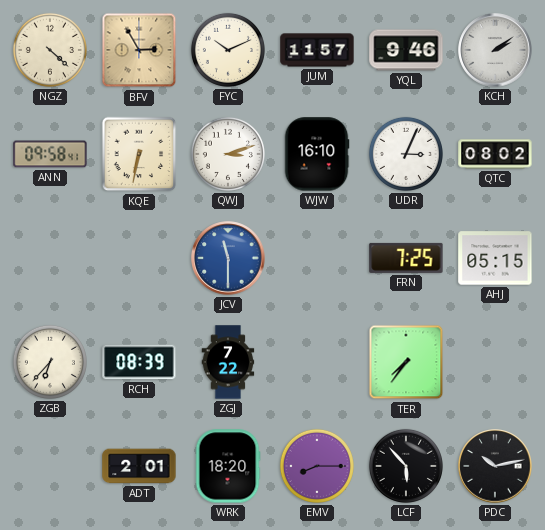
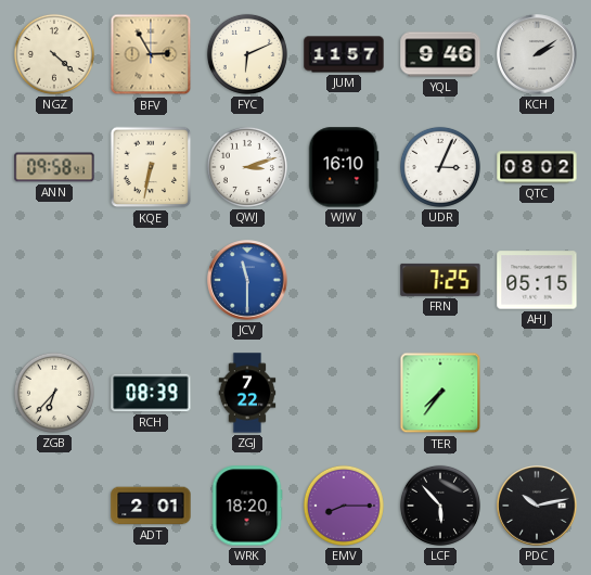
FYC: 10:11 -> 6:11 (247, 54)
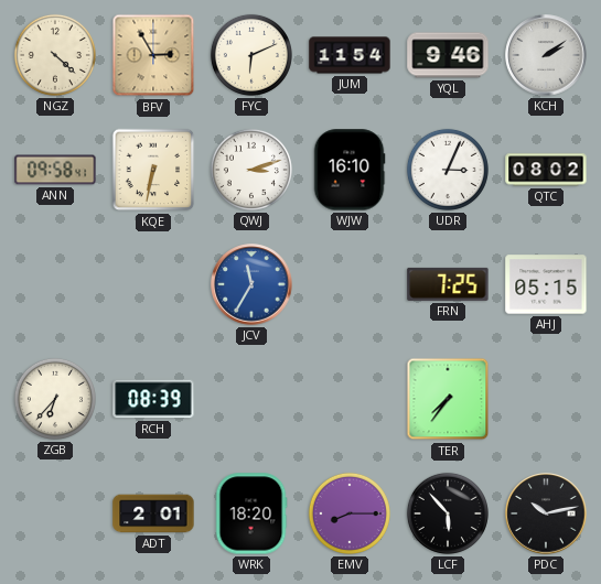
JUM: 11:57 -> 11:54 (350, 55)
JCV: 11:30 -> 11:35 (251, 284)
ZGJ: 7:22 -> none (247, 393)
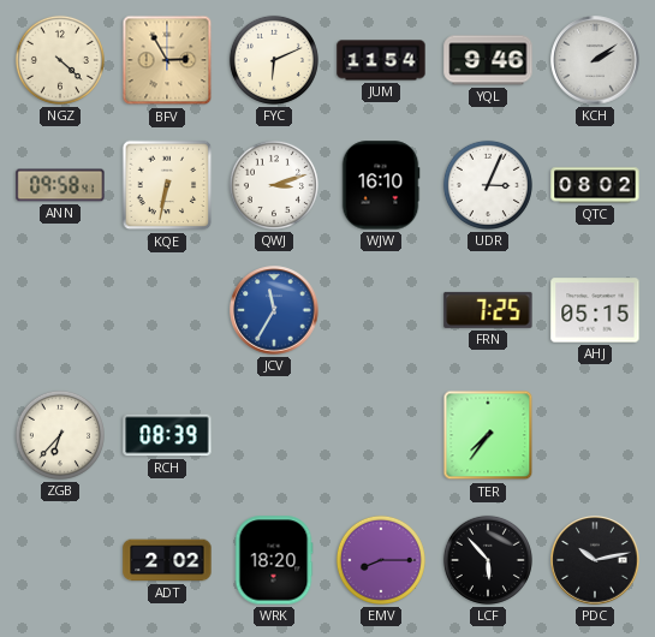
ADT: 2:01 -> 2:02 (167, 560)
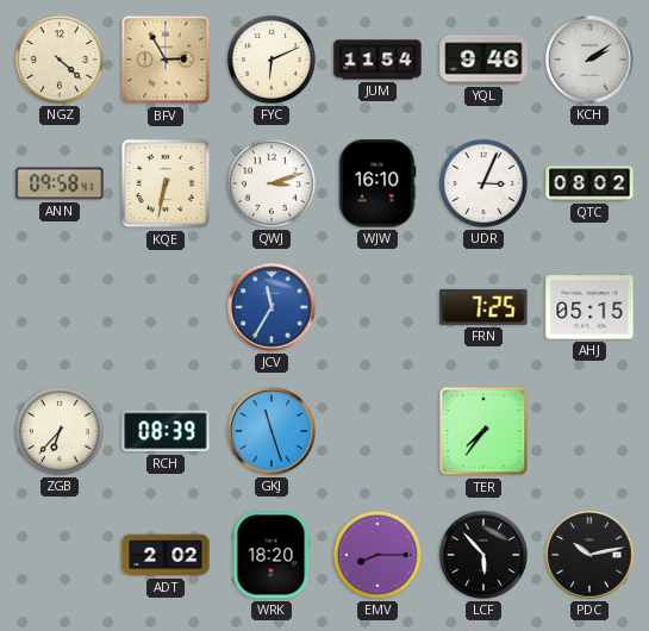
GKJ: none -> 11:27 (272, 431)
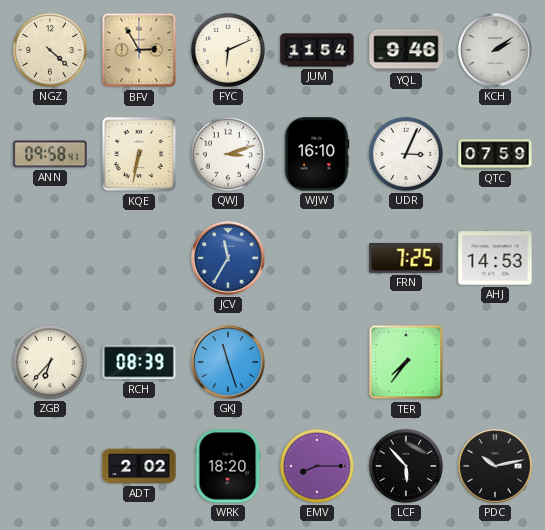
QTC: 08:02 -> 07:59 (495, 154)
AHJ: 05:15 -> 14:53 (495, 258)
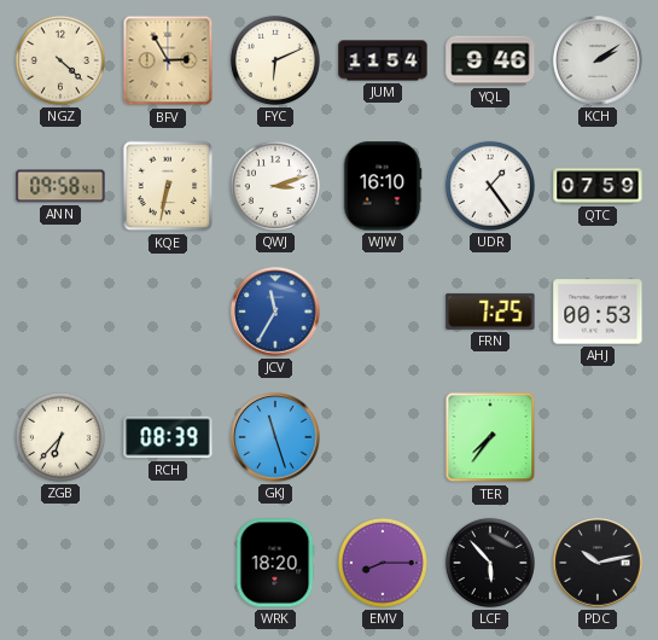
UDR: 3:04 -> 1:24 (490, 186)
AHJ: 14:53 -> 00:53 (598, 312)
ADT: 2:02 -> none (139, 466)
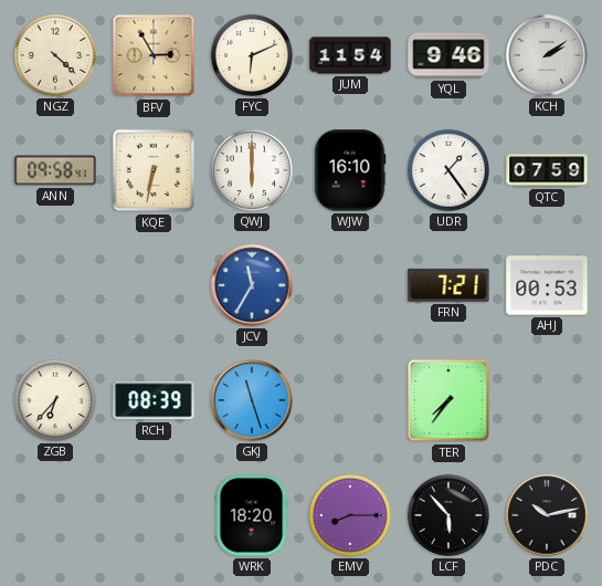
QWJ: 3:12 -> 6:00 (252, 170)
FRN: 7:25 -> 7:21 (448, 285)
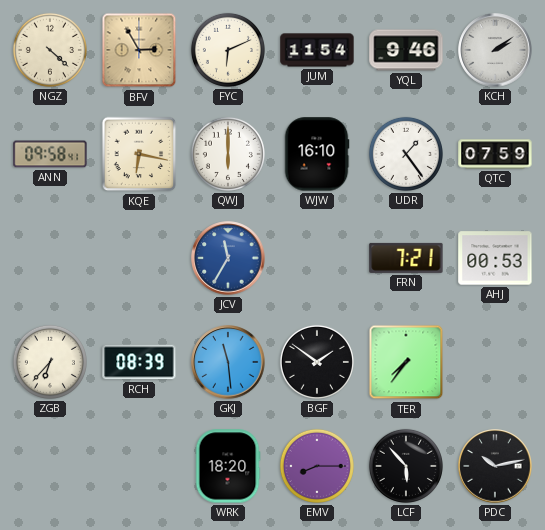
KQE: 6:32 -> 6:17 (139, 154)
GKJ: 11:27 -> 11:29 (228, 362)
BGF: none -> 1:51 (317, 362)
